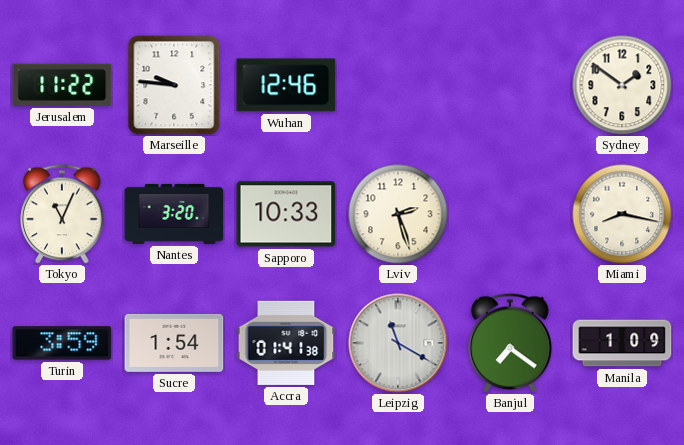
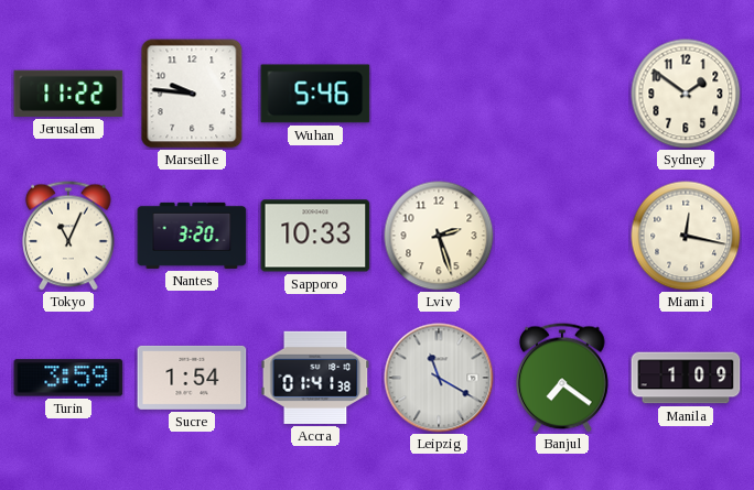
Wuhan: 12:46 -> 5:46 (315, 94)
Miami: 8:17 -> 12:17 (686, 236)
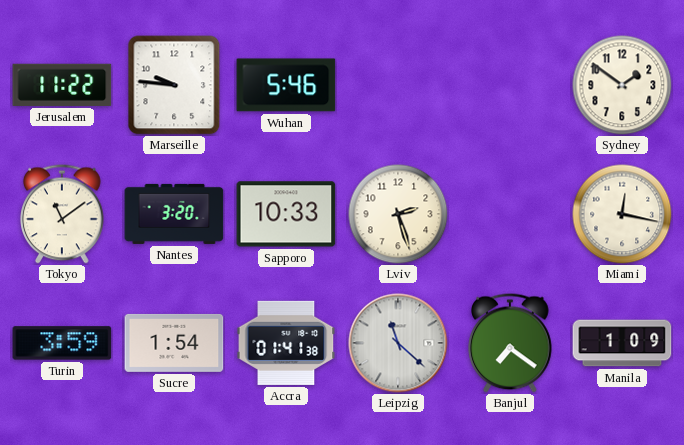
Tokyo: 11:04 -> 11:09 (62, 214)
Leipzig: 11:20 -> 11:22 (398, 343)
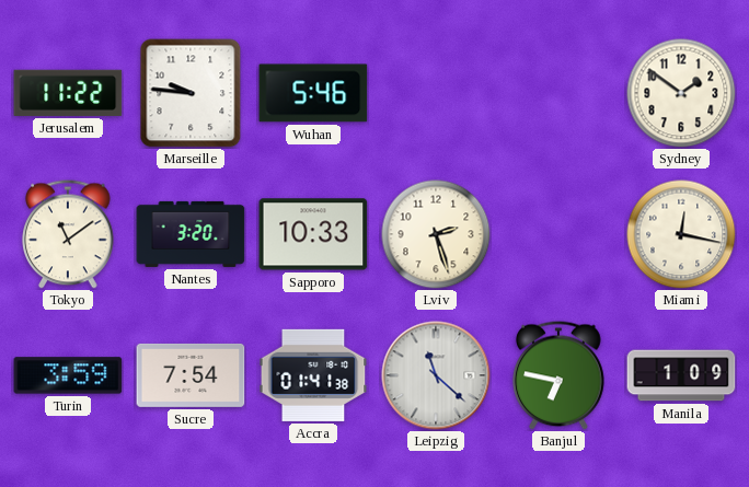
Sucre: 1:54 -> 7:54 (191, 375)
Banjul: 7:21 -> 6:47 (558, 375)
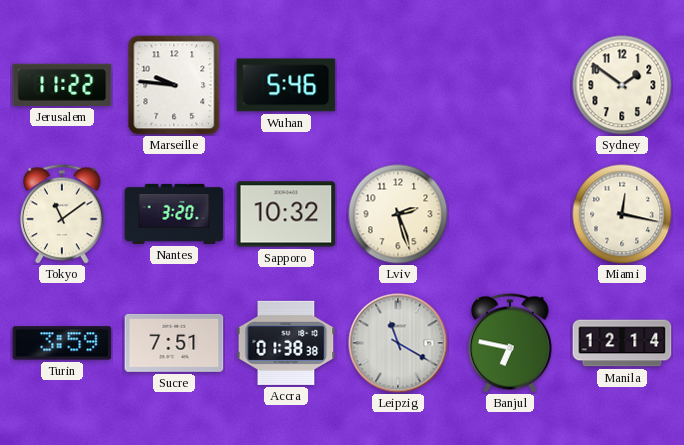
Sapporo: 10:33 -> 10:32 (286, 214)
Sucre: 7:54 -> 7:51 (174, 343)
Accra: 01:41 -> 01:38 (286, 343)
Leipzig: 11:22 -> 11:20 (398, 343)
Manila: 1:09 -> 12:14 (622, 343)
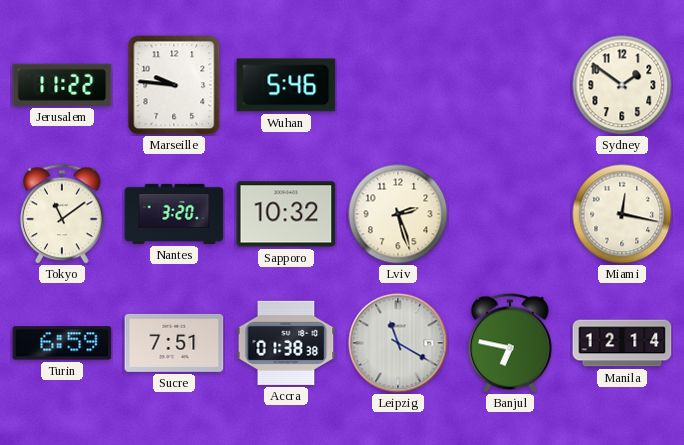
Turin: 3:59 -> 6:59 (62, 343)
